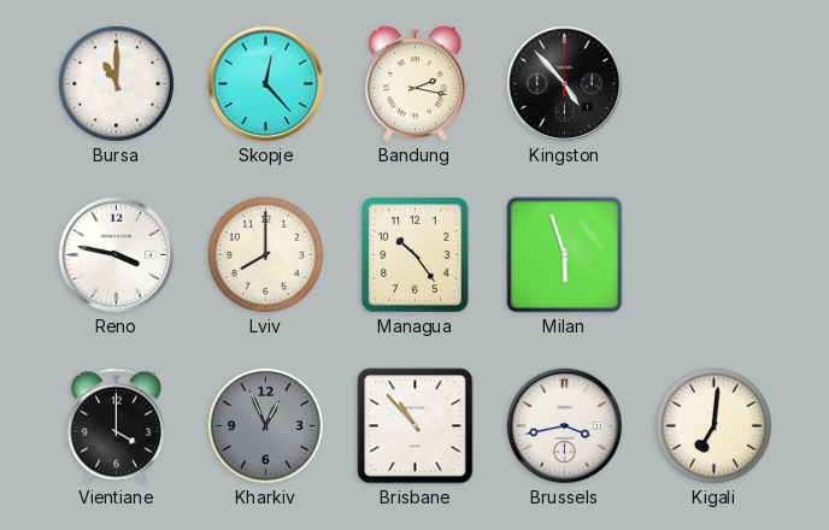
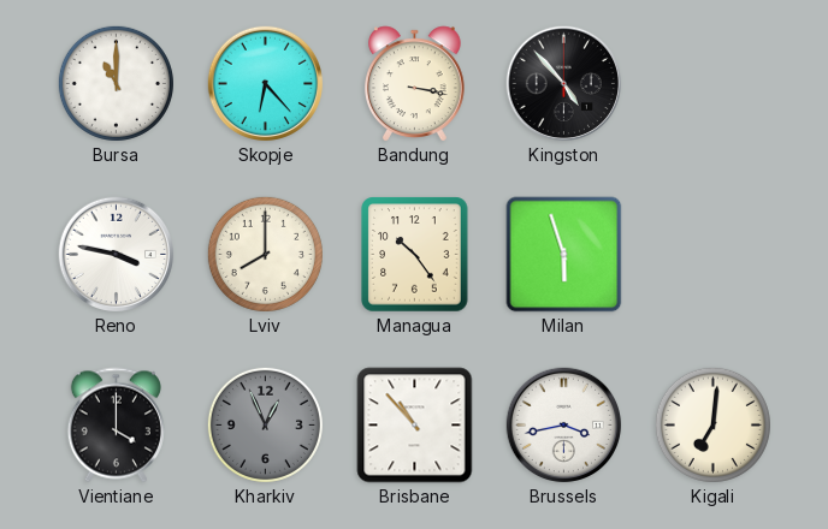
Skopje: 12:23 -> 6:23 (266, 84)
Bandung: 2:17 -> 3:17 (415, 84)
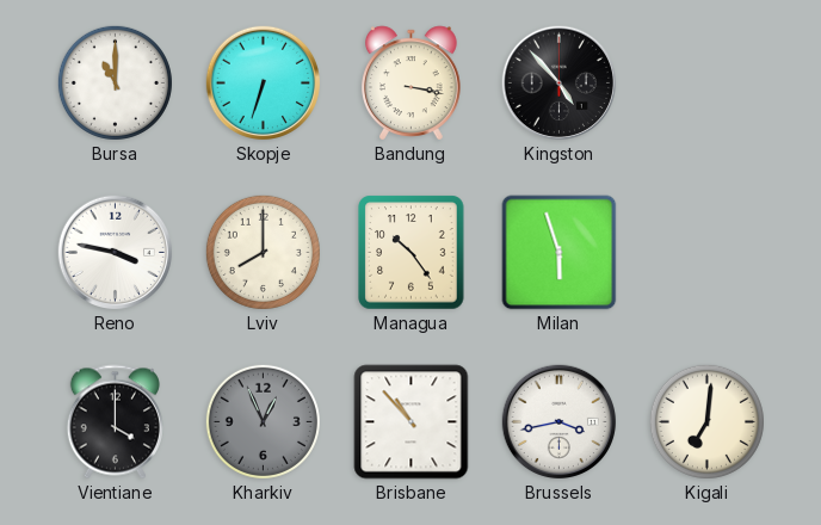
Skopje: 6:23 -> 6:33 (264, 84)
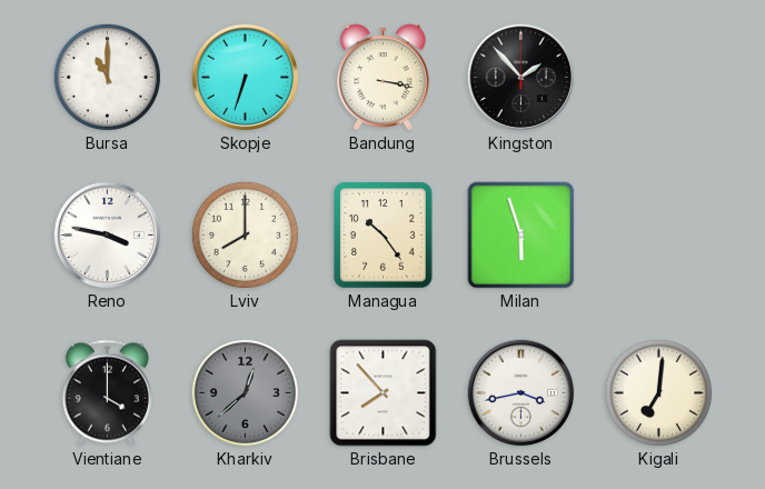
Kingston: 4:53 -> 1:53 (521, 78)
Kharkiv: 12:56 -> 12:38 (245, 392)
Brisbane: 10:53 -> 7:53 (384, 393)
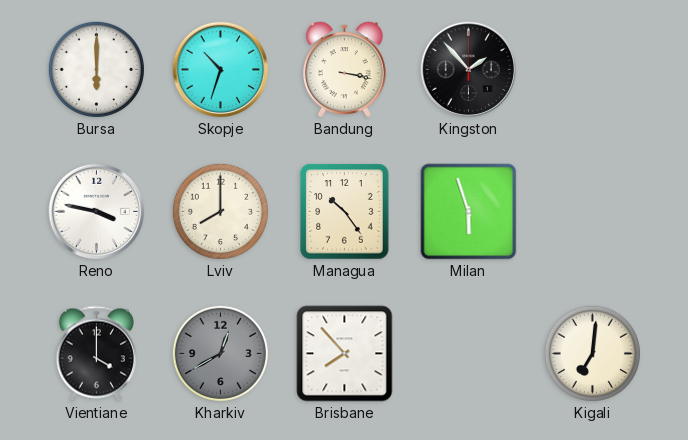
Bursa: 11:00 -> 6:00 (96, 69)
Skopje: 6:33 -> 10:33 (221, 70)
Kharkiv: 12:38 -> 12:40 (220, 353)
Brussels: 3:43 -> none (521, 393)
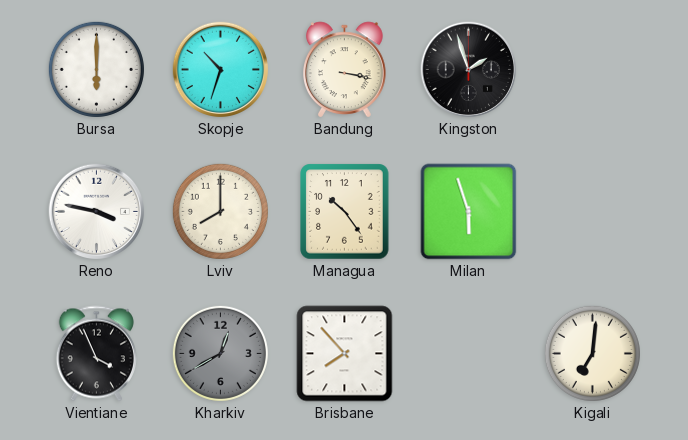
Kingston: 1:53 -> 1:57 (469, 70)
Vientiane: 4:00 -> 3:56 (96, 354)
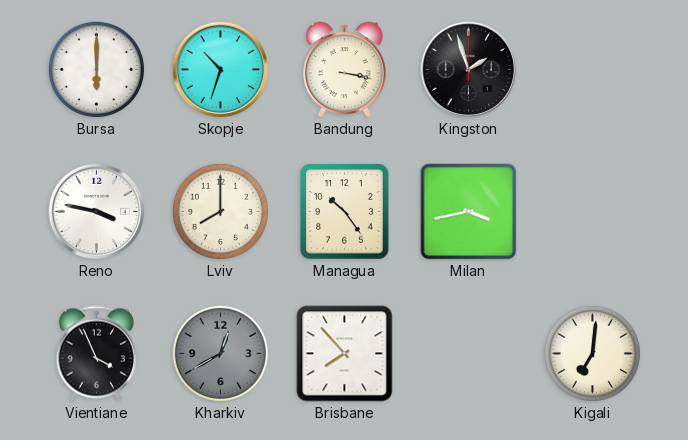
Milan: 5:57 -> 3:43 (469, 212)
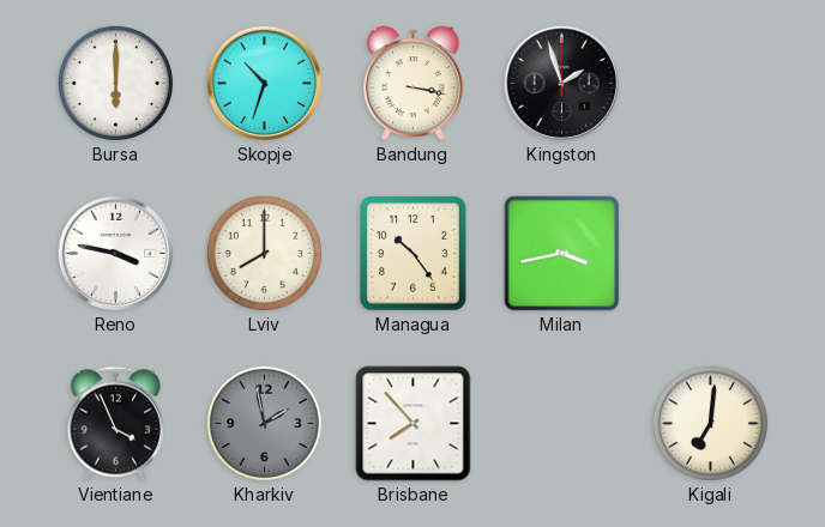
Kharkiv: 12:40 -> 1:58 (264, 423)
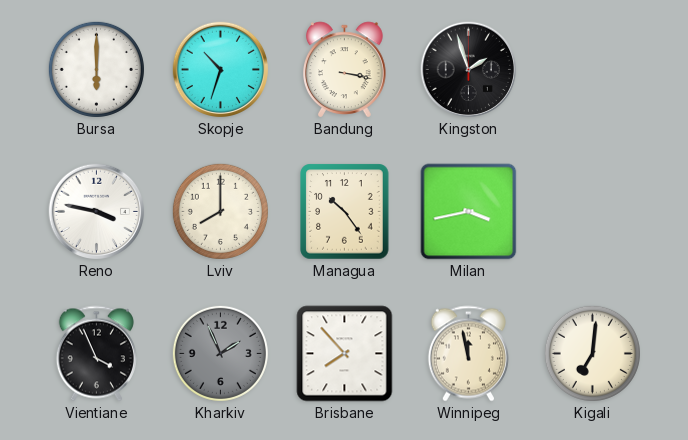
Kharkiv: 1:58 -> 1:56 (220, 353)
Winnipeg: none -> 11:58 (468, 354)
